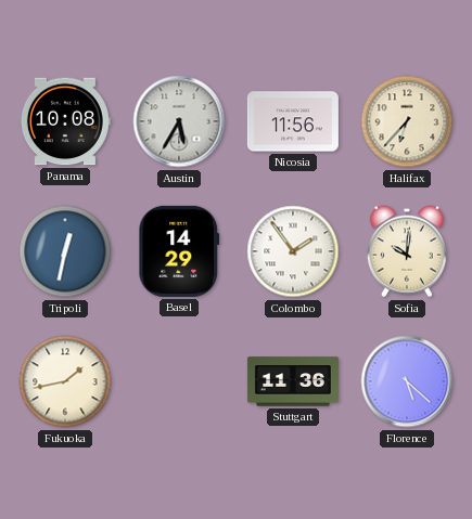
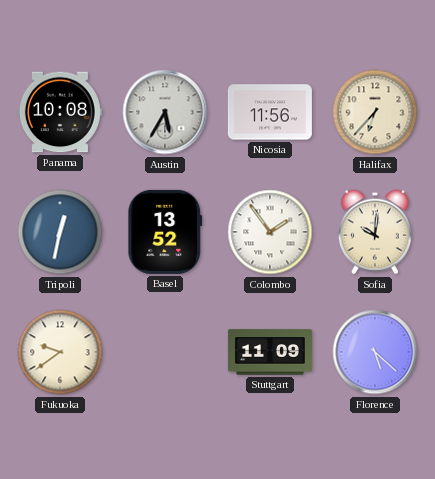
Basel: 14:29 -> 13:52 (165, 232)
Fukuoka: 1:43 -> 9:39 (60, 352)
Stuttgart: 11:36 -> 11:09 (270, 352)
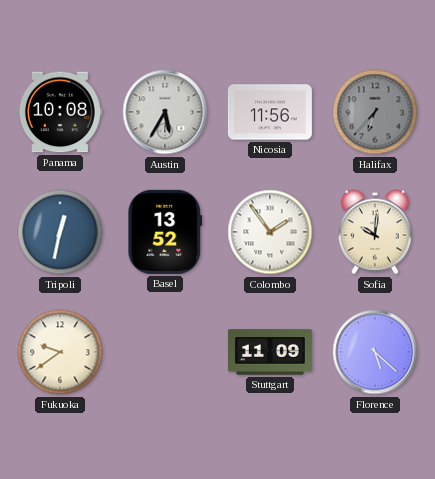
Halifax dial: cream -> grey (375, 112)
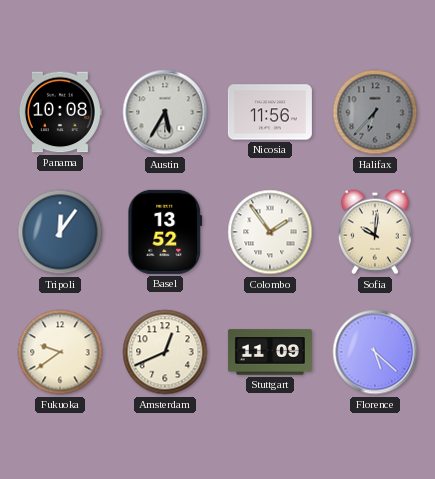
Tripoli: 12:32 -> 12:06 (60, 232)
Amsterdam: none -> 12:41 (165, 352)
